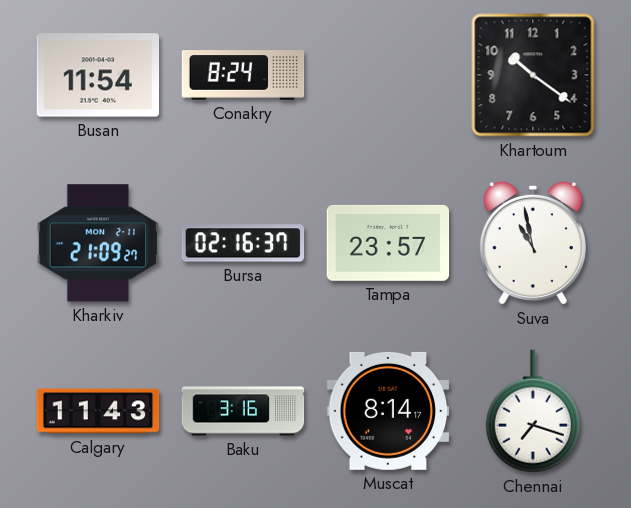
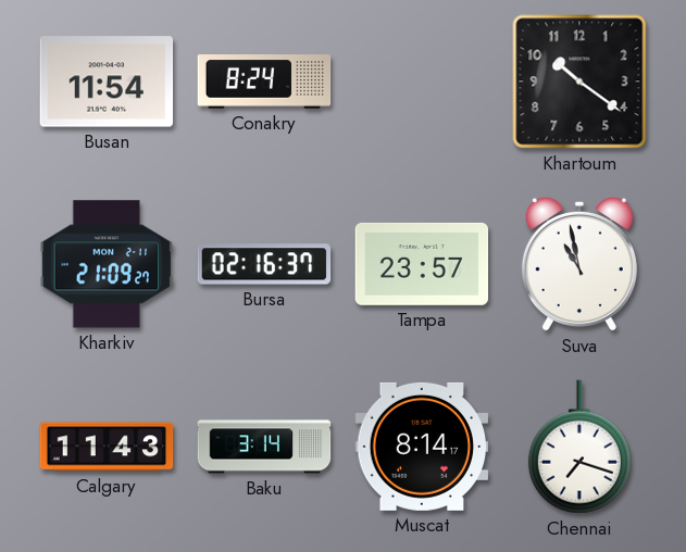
Baku: 3:16 -> 3:14 (264, 447)
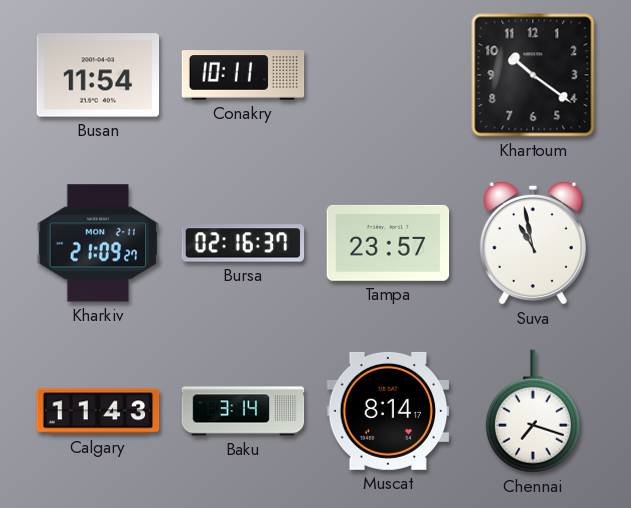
Conakry: 8:24 -> 10:11 (243, 75)
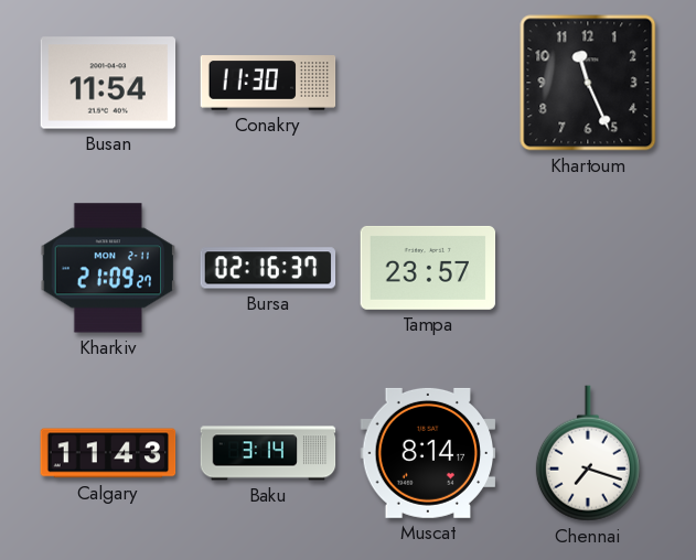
Conakry: 10:11 -> 11:30 (268, 83)
Khartoum: 10:21 -> 11:26 (588, 83)
Suva: 10:58 -> none (533, 243)
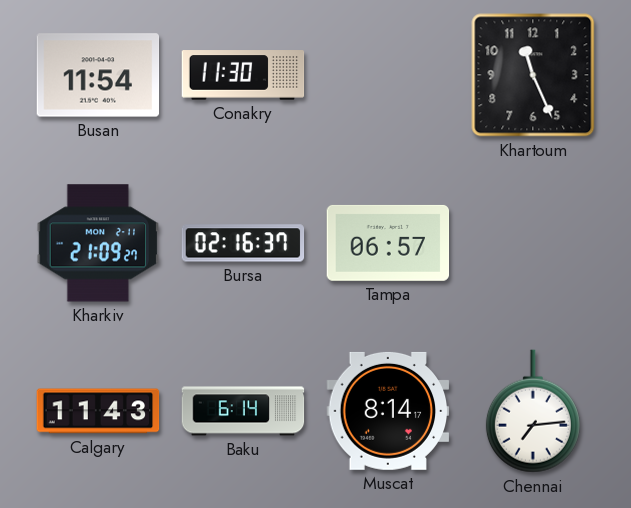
Tampa: 23:57 -> 06:57 (388, 243)
Baku: 3:14 -> 6:14 (243, 411)
Chennai: 7:18 -> 7:14 (533, 411)
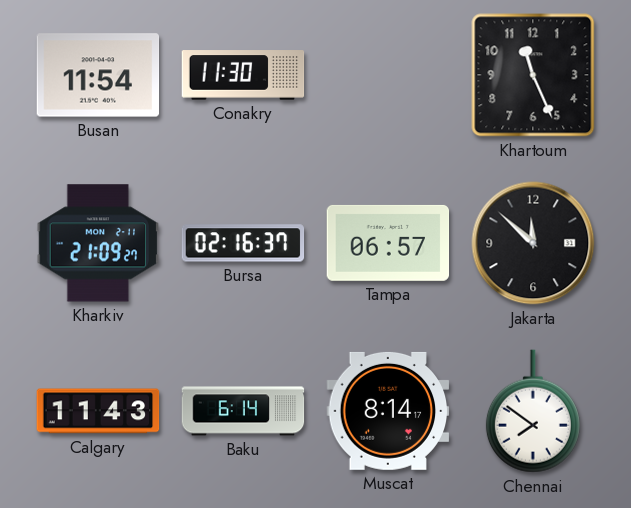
Jakarta: none -> 11:52 (533, 243)
Chennai: 7:14 -> 7:51 (533, 411)
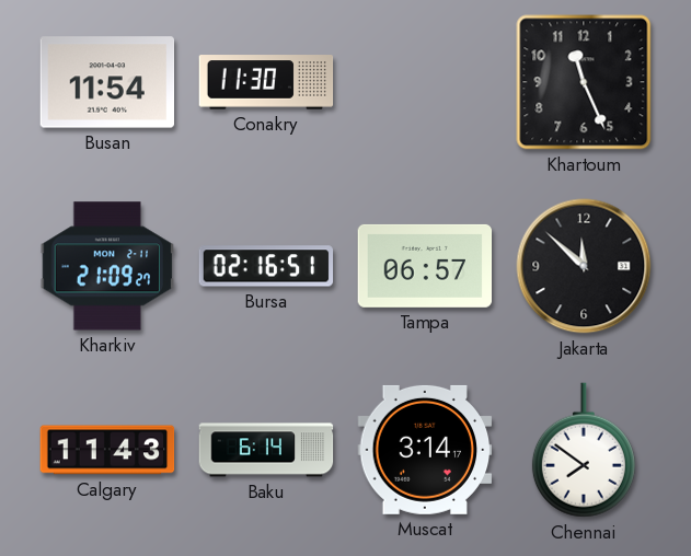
Bursa: 02:16:37 -> 02:16:51 (266, 266)
Muscat: 8:14 -> 3:14 (425, 450)
